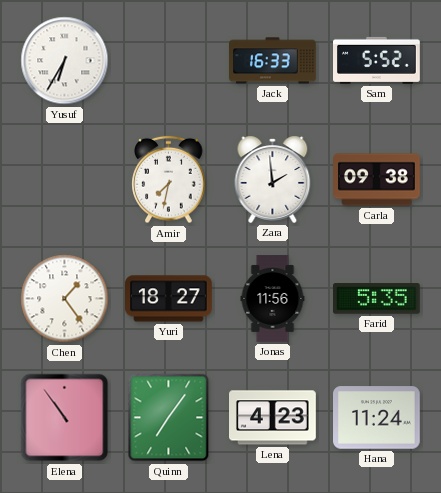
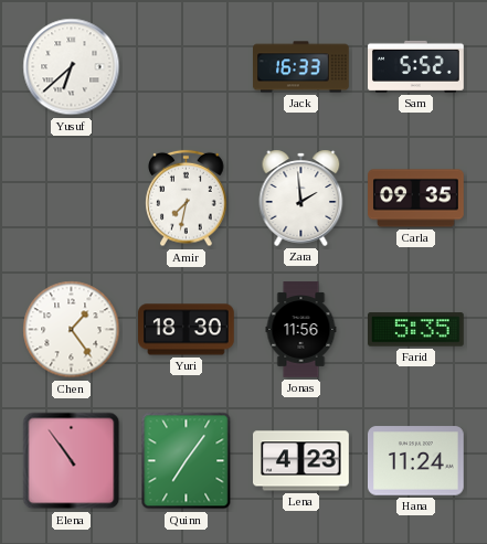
Yusuf: 6:35 -> 6:38 (72, 67)
Carla: 09:38 -> 09:35 (416, 199)
Yuri: 18:27 -> 18:30 (187, 330)
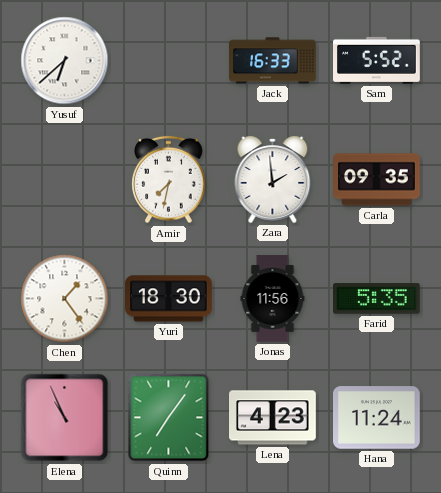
Elena: 10:54 -> 10:56 (65, 418)
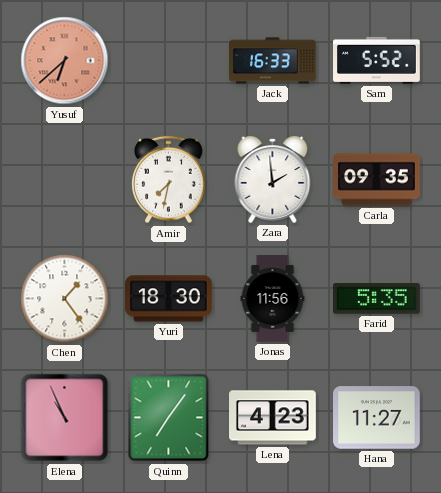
Yusuf dial: white -> salmon (65, 61)
Hana: 11:24 -> 11:27 (377, 418)
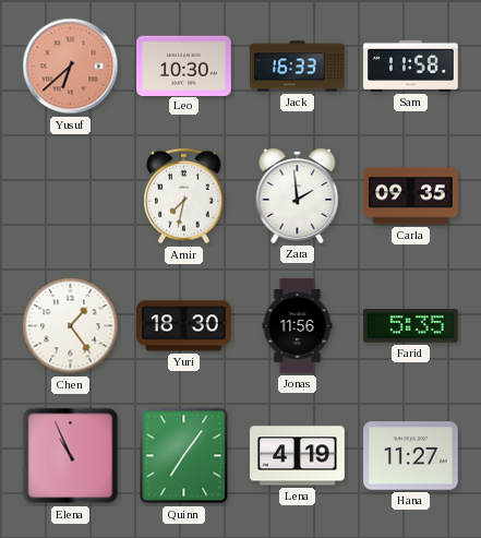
Leo: none -> 10:30 (184, 65)
Sam: 5:52 -> 11:58 (411, 65)
Lena: 4:23 -> 4:19 (298, 456)
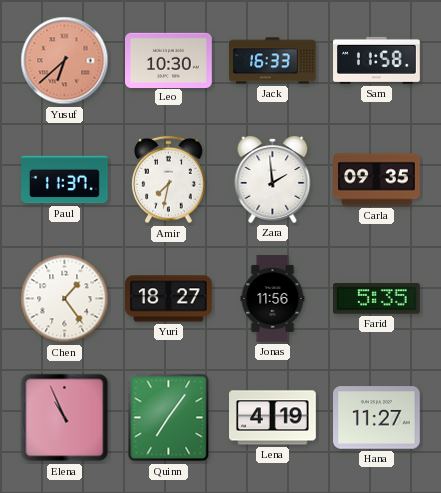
Paul: none -> 11:37 (65, 180)
Yuri: 18:30 -> 18:27 (169, 299)
